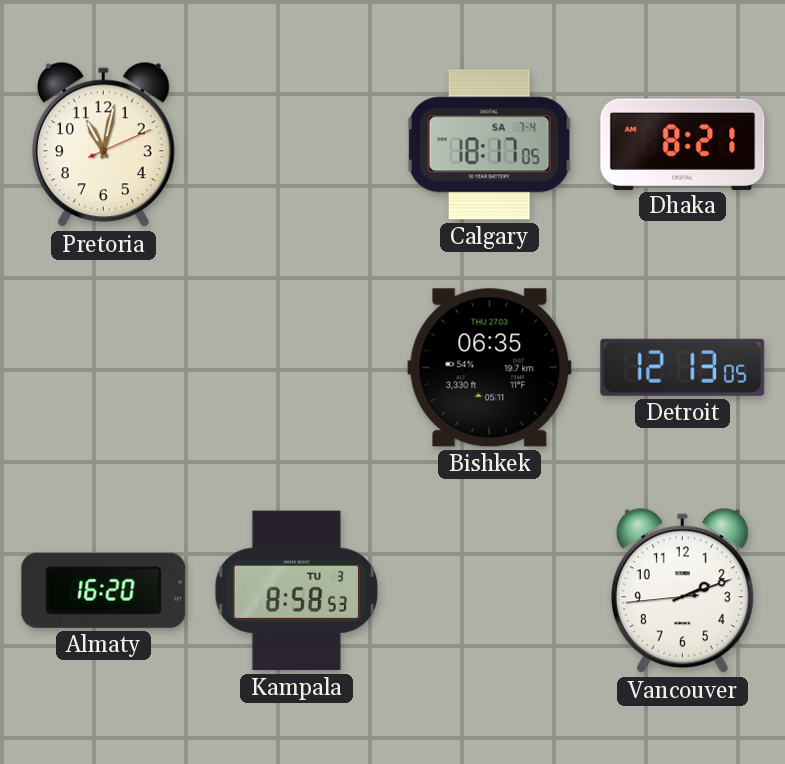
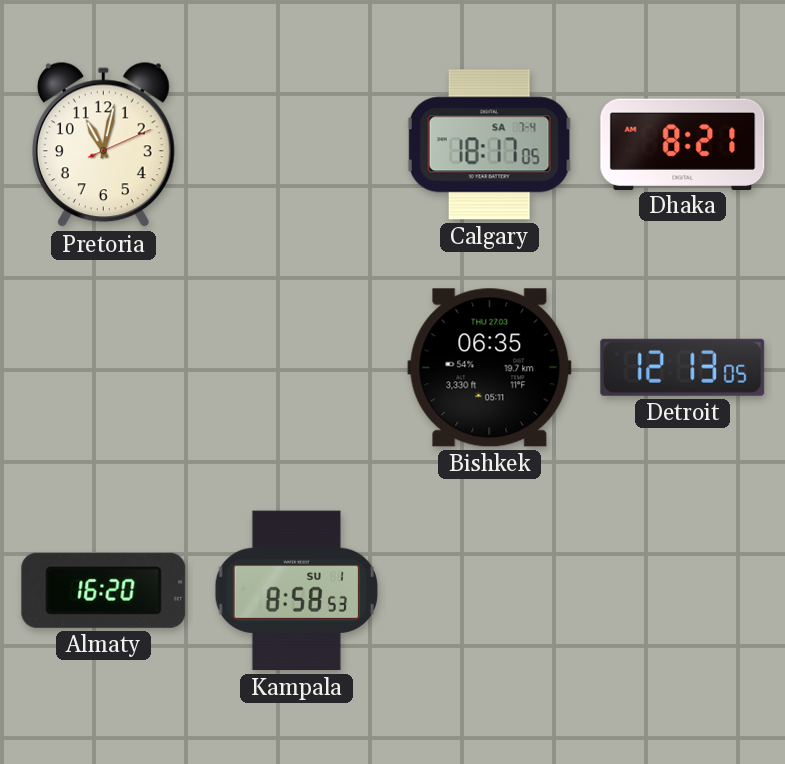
Kampala date: TU 3 -> SU 1 (296, 591)
Vancouver: 2:11 -> none (682, 591)
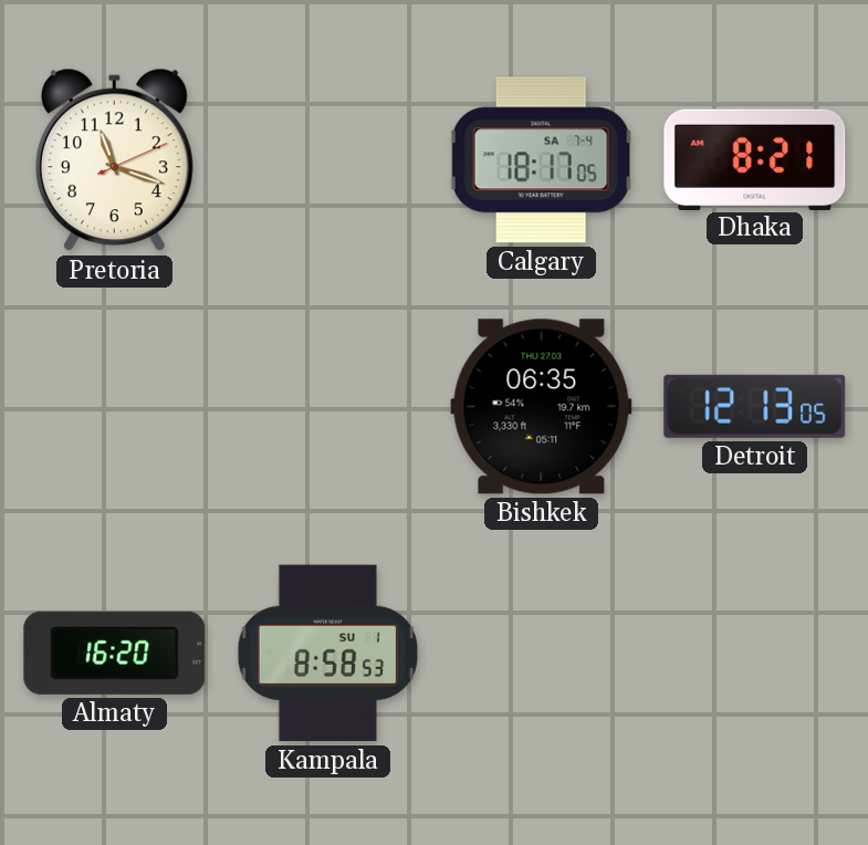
Pretoria: 11:02 -> 11:18 (114, 160)
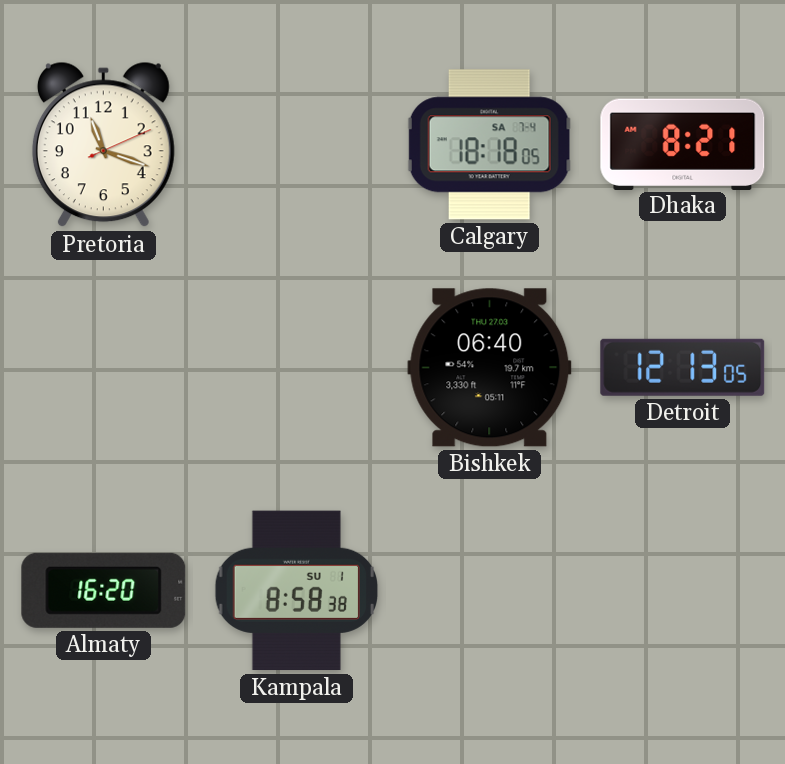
Calgary: 18:17 -> 18:18 (489, 145)
Bishkek: 06:35 -> 06:40 (490, 368)
Kampala: 8:58:53 -> 8:58:38 (296, 591)
